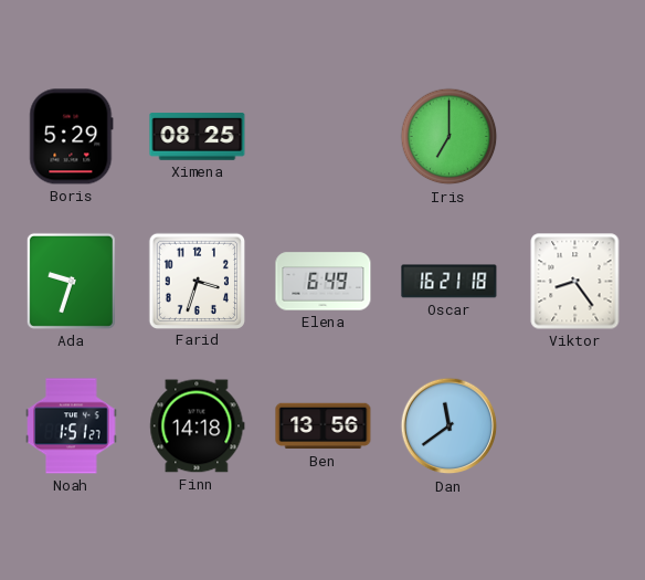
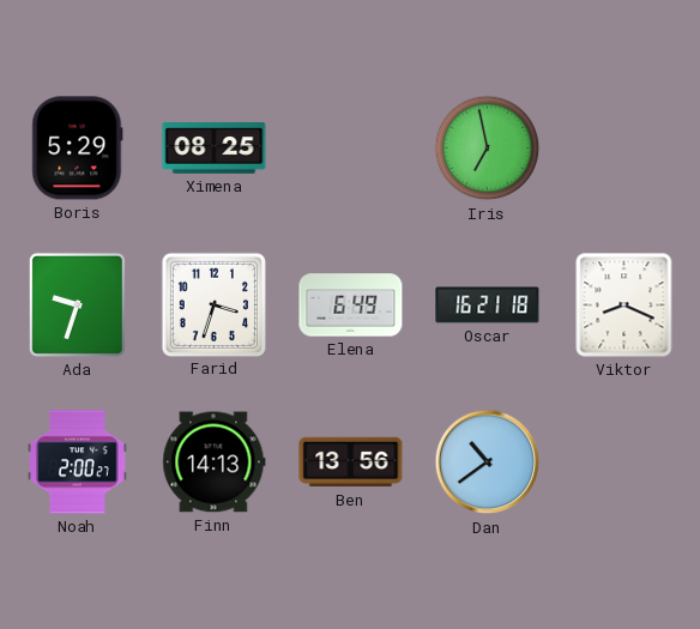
Iris: 7:00 -> 6:58 (488, 149)
Viktor: 8:24 -> 8:19 (624, 306)
Noah: 1:51 -> 2:00 (78, 462)
Finn: 14:18 -> 14:13 (215, 462)
Dan: 11:39 -> 10:39 (488, 462)
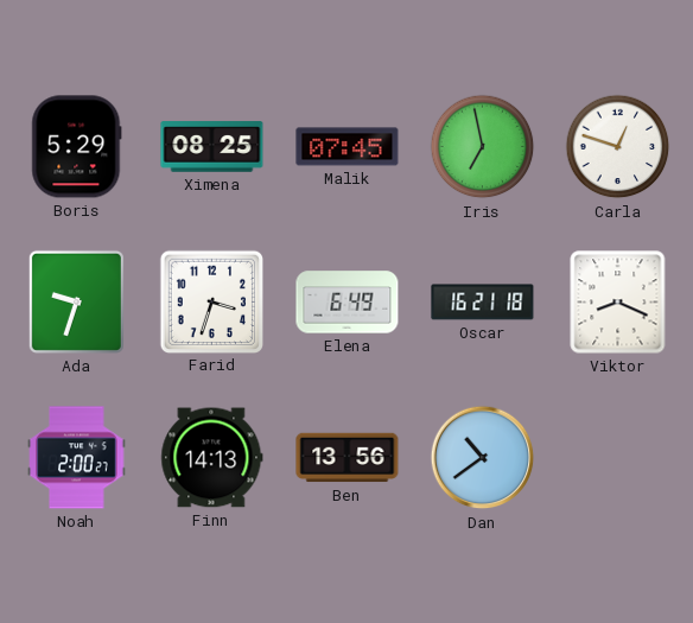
Malik: none -> 07:45 (348, 147)
Carla: none -> 12:48 (618, 147)
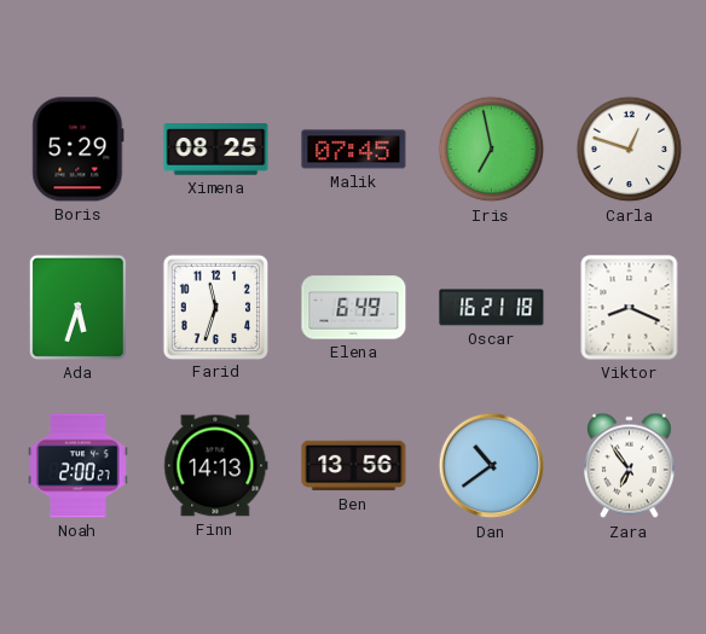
Ada: 9:33 -> 5:33 (77, 307)
Farid: 3:33 -> 11:33 (215, 307)
Zara: none -> 6:54 (630, 466)
